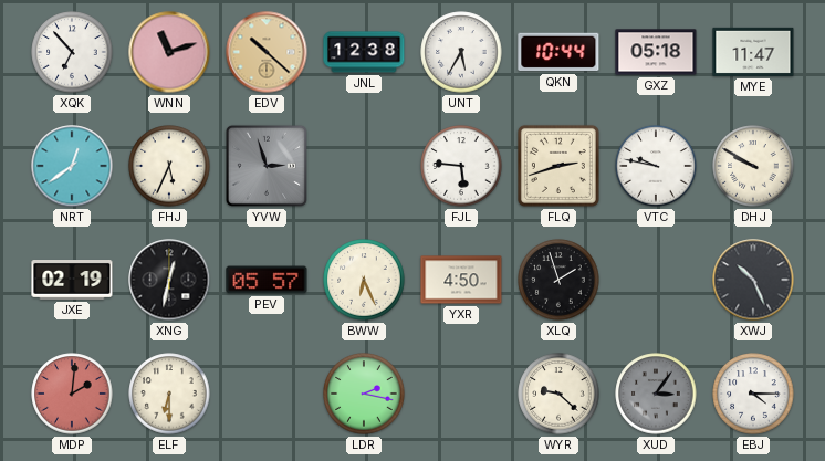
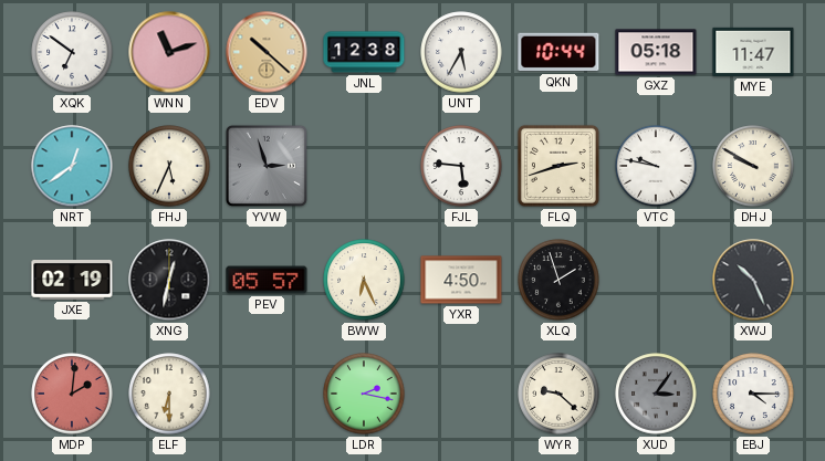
XQK: 6:53 -> 6:51 (72, 52)
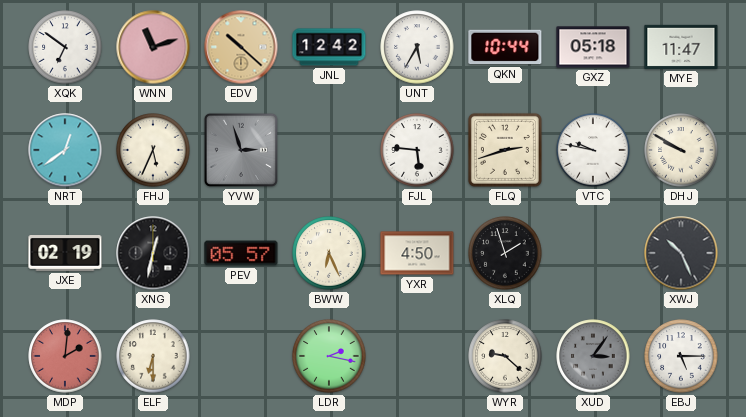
JNL: 12:38 -> 12:42 (329, 47)
EBJ: 4:15 -> 5:15 (681, 356)
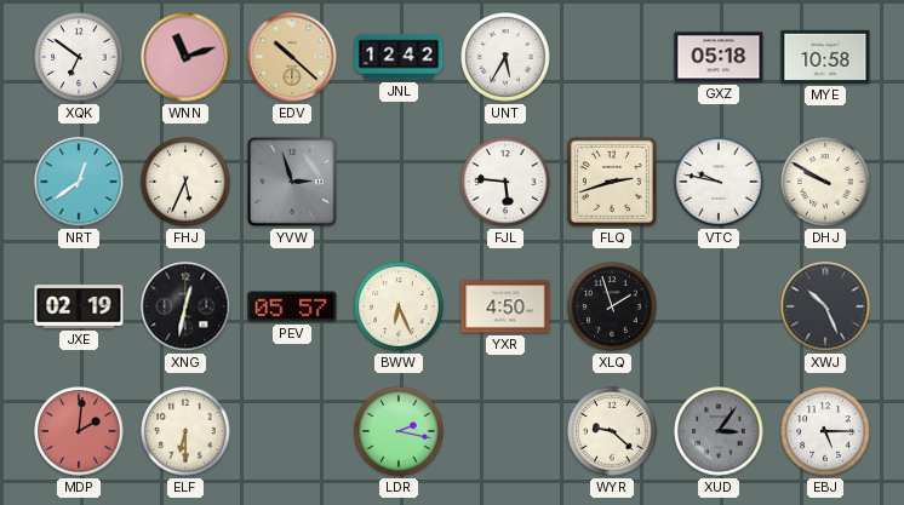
QKN: 10:44 -> none (505, 47)
MYE: 11:47 -> 10:58 (825, 57)
